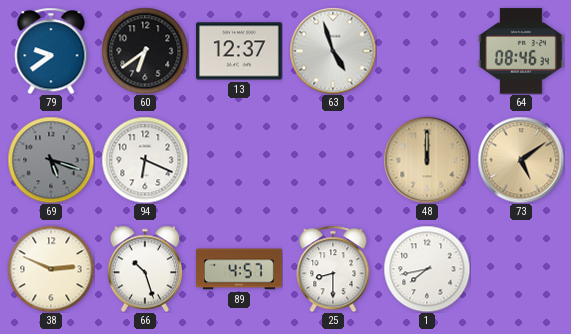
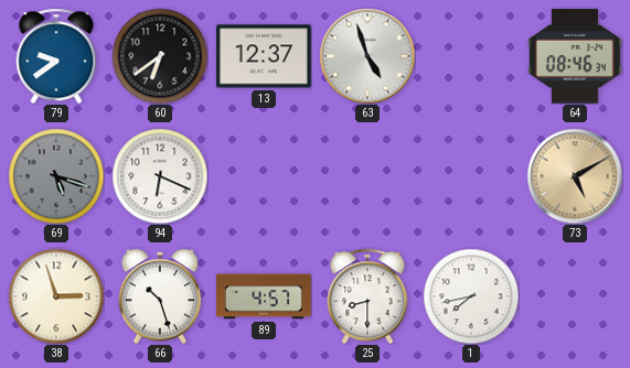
48: 12:00 -> none (427, 160)
73: 5:09 -> 5:10 (575, 176)
38: 2:49 -> 2:57 (56, 296)
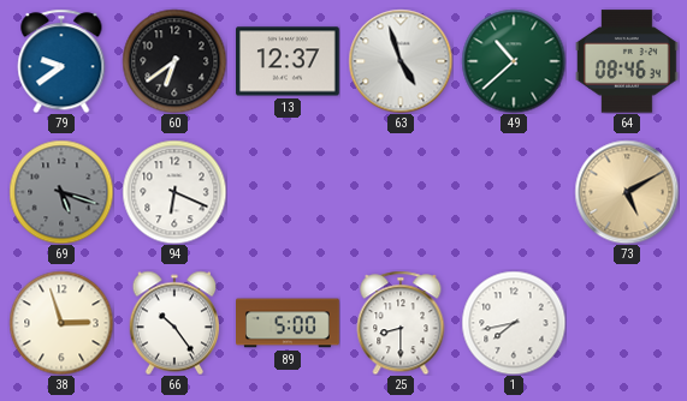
49: none -> 10:38 (514, 61)
66: 10:27 -> 10:24 (173, 323)
89: 4:57 -> 5:00 (289, 323)
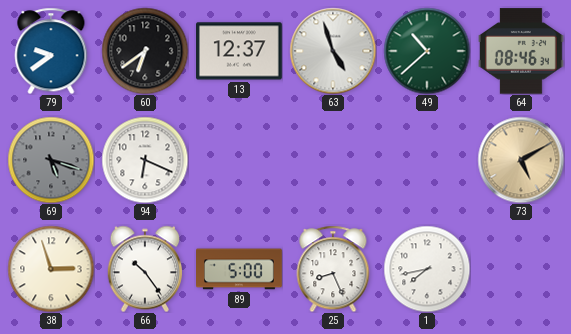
25: 8:30 -> 8:26 (333, 269)
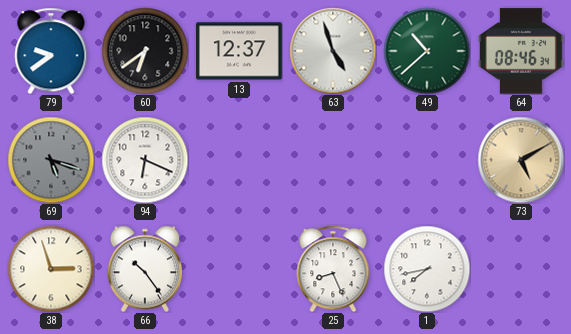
89: 5:00 -> none (240, 269)
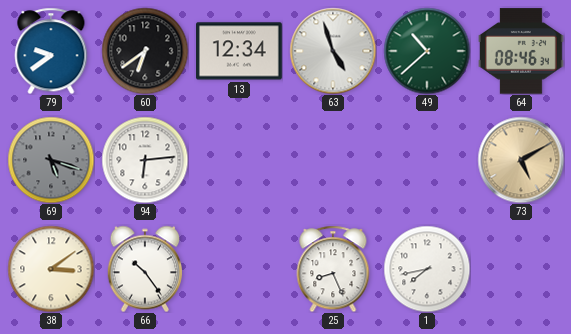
13: 12:37 -> 12:34 (240, 51)
94: 6:19 -> 6:14 (145, 160)
38: 2:57 -> 3:09 (51, 269)
